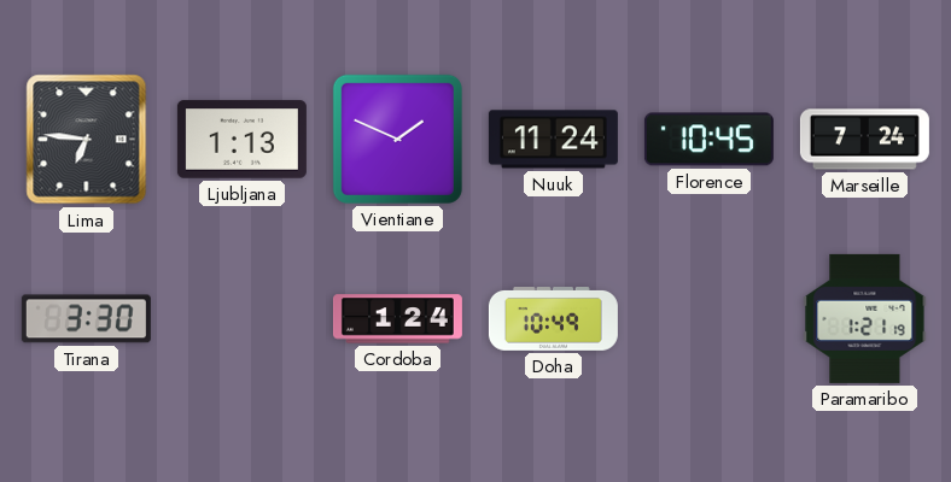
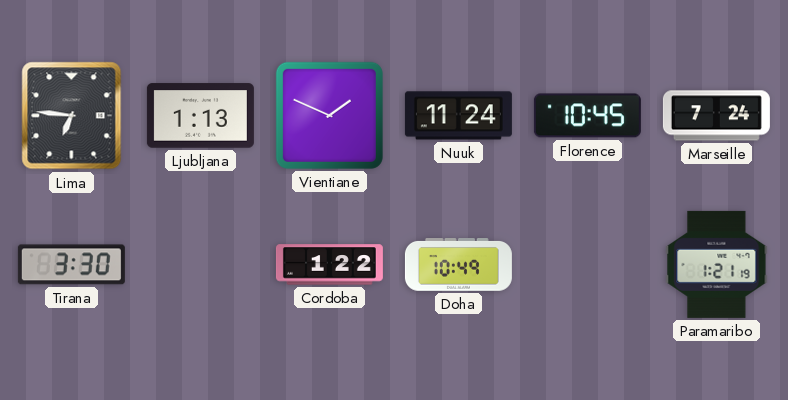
Cordoba: 1:24 -> 1:22 (329, 265)
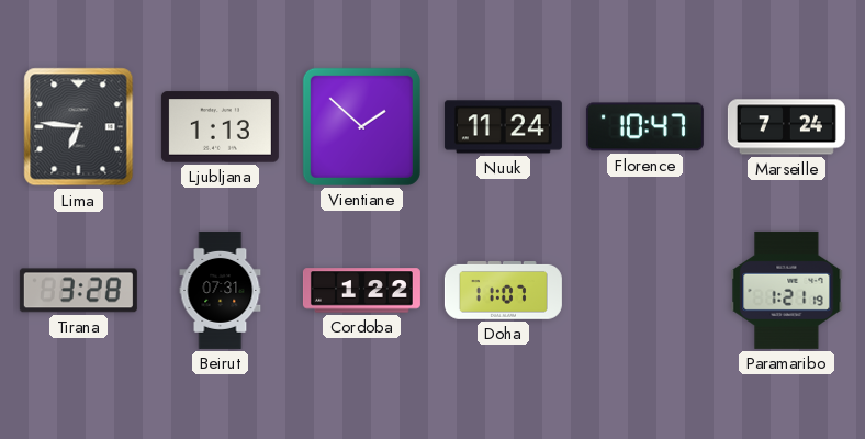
Vientiane: 1:49 -> 1:52 (361, 126)
Florence: 10:45 -> 10:47 (644, 127)
Tirana: 3:30 -> 3:28 (78, 291)
Beirut: none -> 07:31 (221, 290)
Doha: 10:49 -> 11:07 (503, 291)
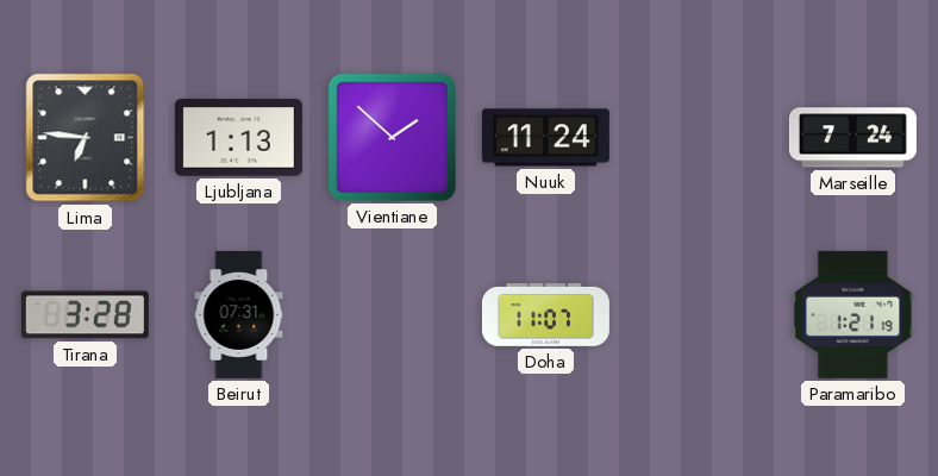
Florence: 10:47 -> none (644, 127)
Cordoba: 1:22 -> none (361, 291)
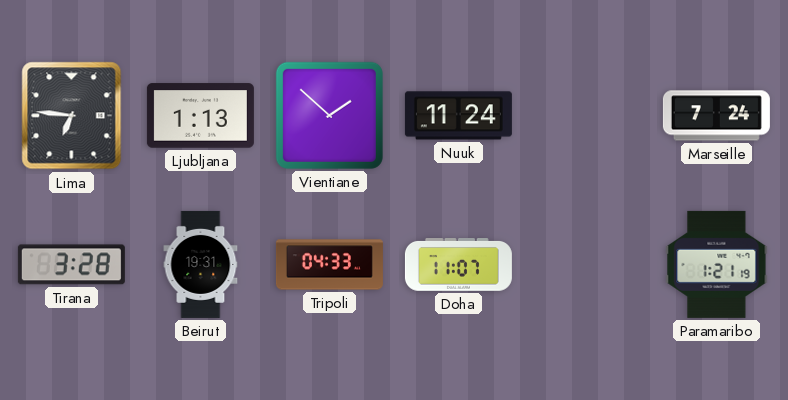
Beirut: 07:31 -> 19:31 (201, 264)
Tripoli: none -> 04:33 (329, 265)
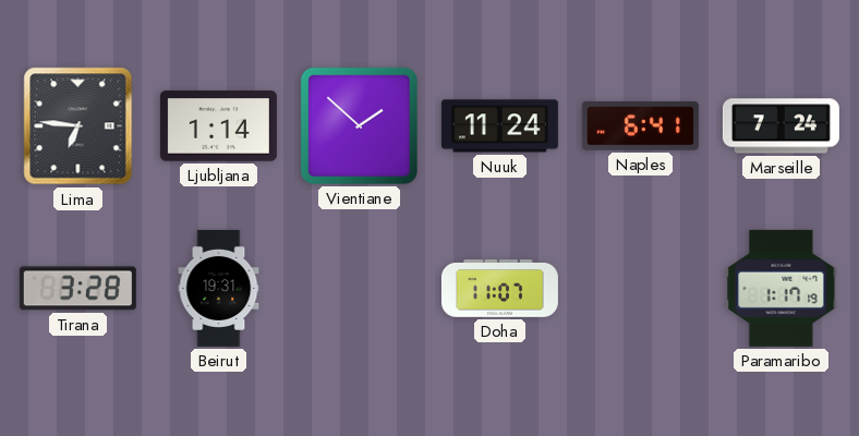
Ljubljana: 1:13 -> 1:14 (218, 126)
Naples: none -> 6:41 (640, 126)
Tripoli: 04:33 -> none (329, 265)
Paramaribo: 1:21 -> 1:17 (782, 288)
